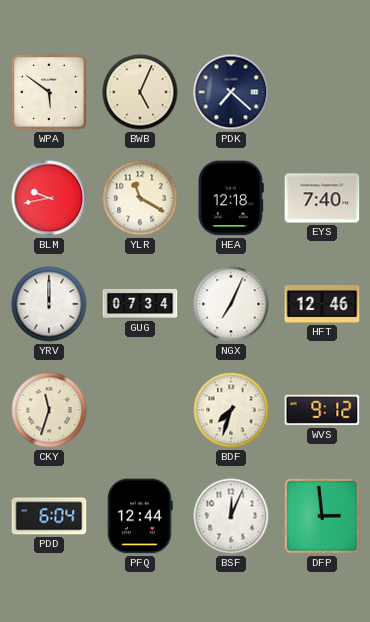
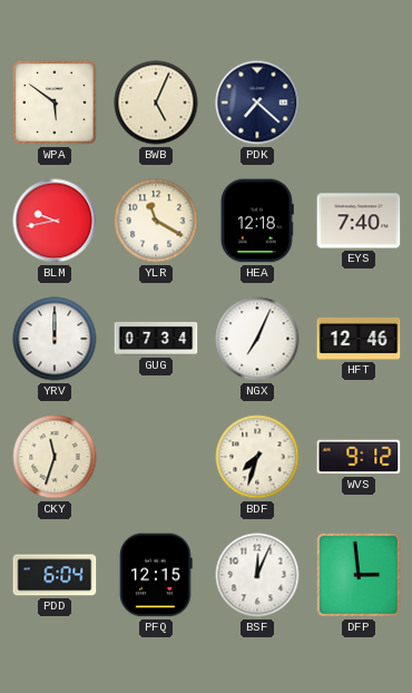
PFQ: 12:44 -> 12:15 (156, 575)
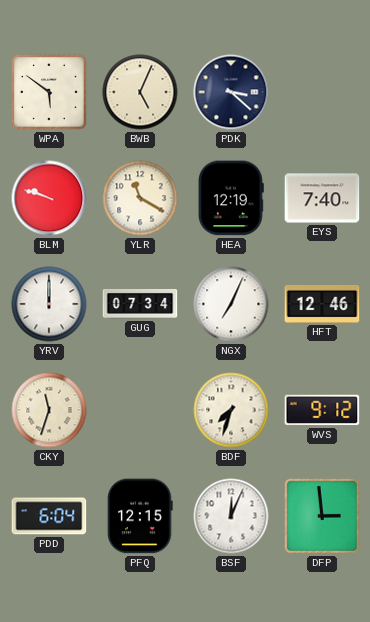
PDK: 7:22 -> 3:22 (231, 92)
BLM: 9:43 -> 9:48 (49, 198)
HEA: 12:18 -> 12:19 (231, 198)
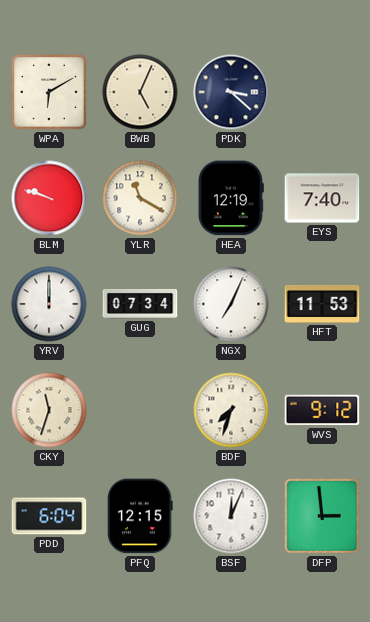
WPA: 5:51 -> 6:10 (49, 92)
HFT: 12:46 -> 11:53 (322, 304)
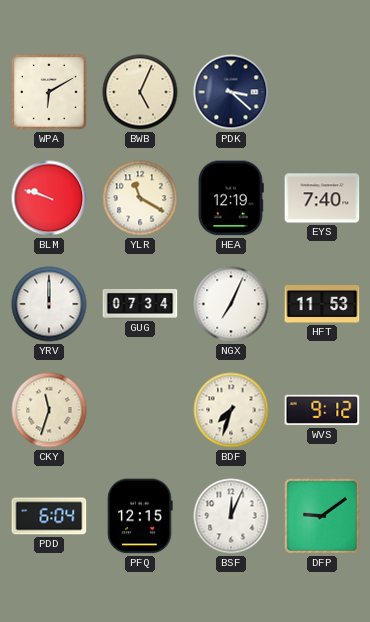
DFP: 2:59 -> 9:09 (322, 516)
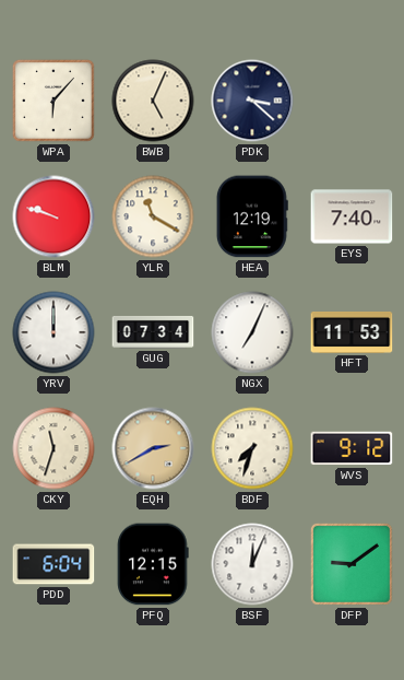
WPA: 6:10 -> 6:07 (54, 101)
EQH: none -> 2:40 (153, 448)
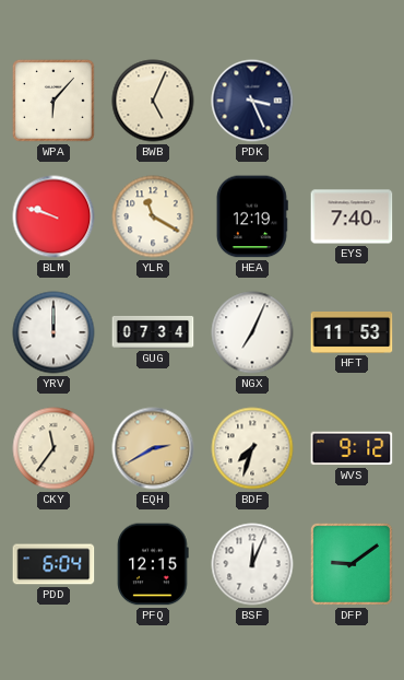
PDK: 3:22 -> 3:26 (252, 101)
CKY: 11:33 -> 11:36 (54, 448)
